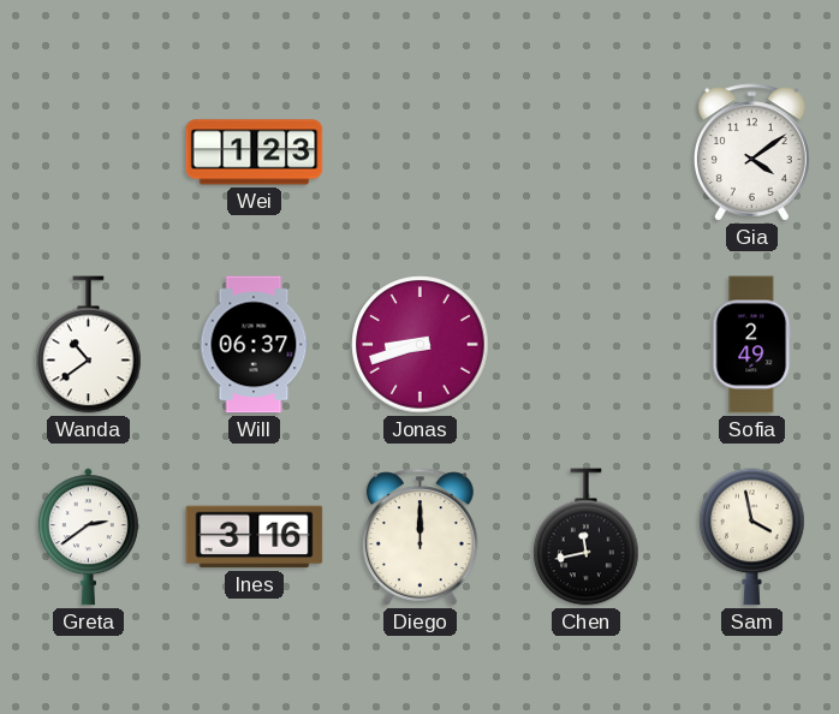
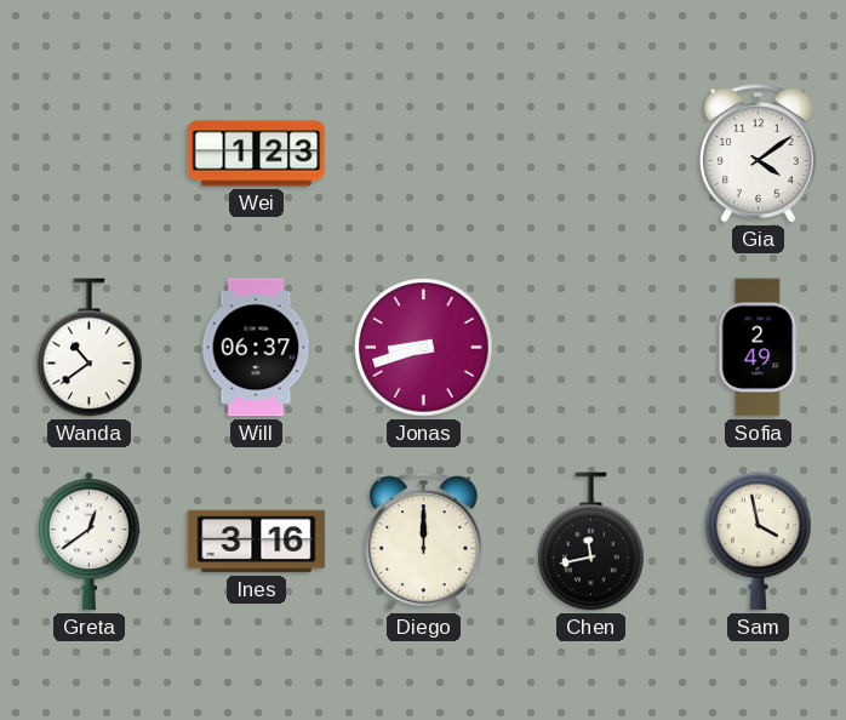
Greta: 2:39 -> 12:39 (88, 542)
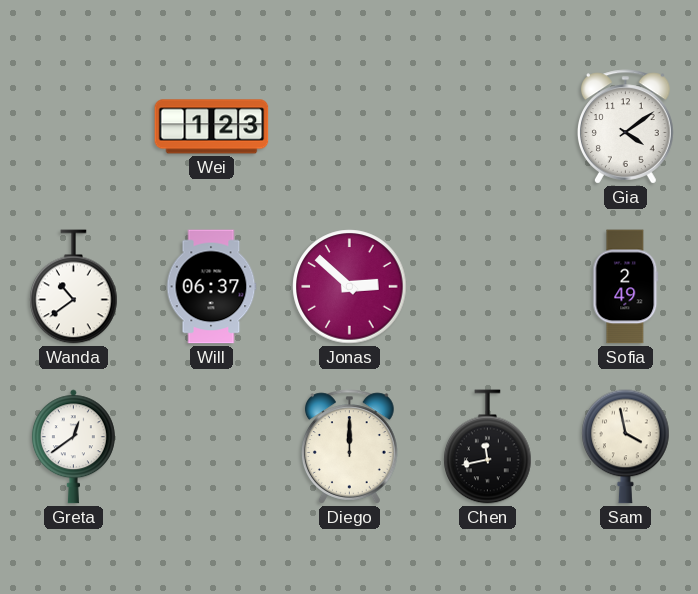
Jonas: 8:42 -> 2:52 (350, 287)
Ines: 3:16 -> none (257, 542)
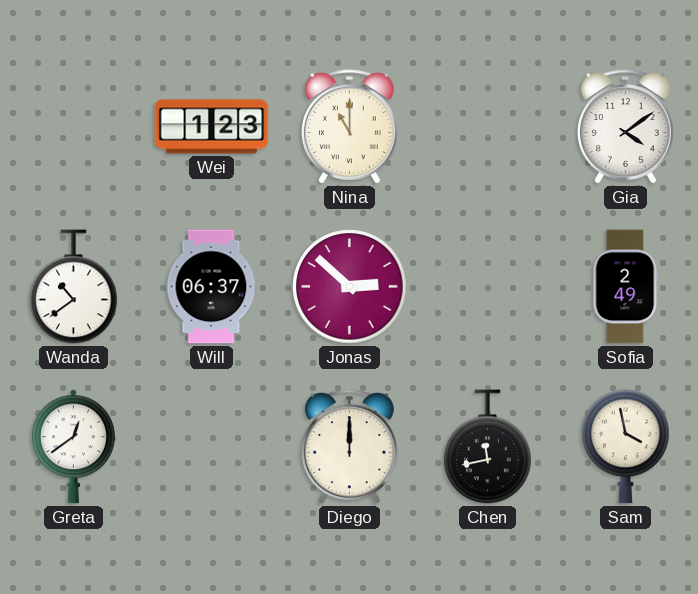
Nina: none -> 11:00 (350, 127)
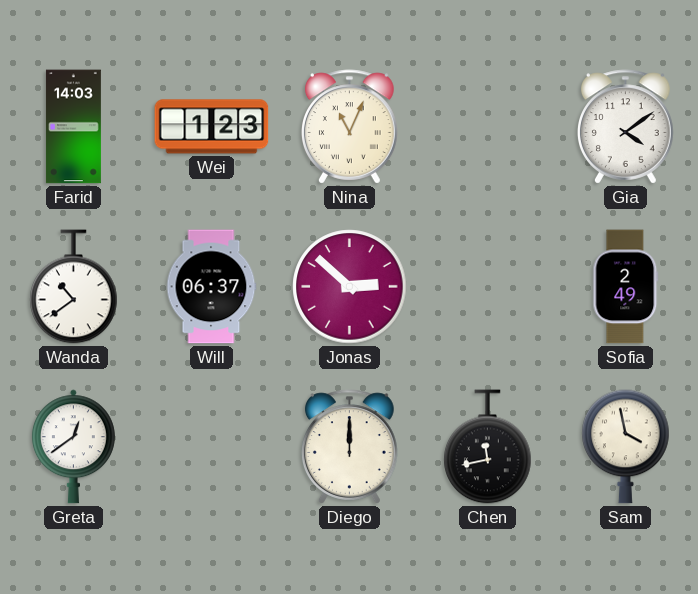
Farid: none -> 14:03 (73, 127)
Nina: 11:00 -> 11:04 (350, 127)
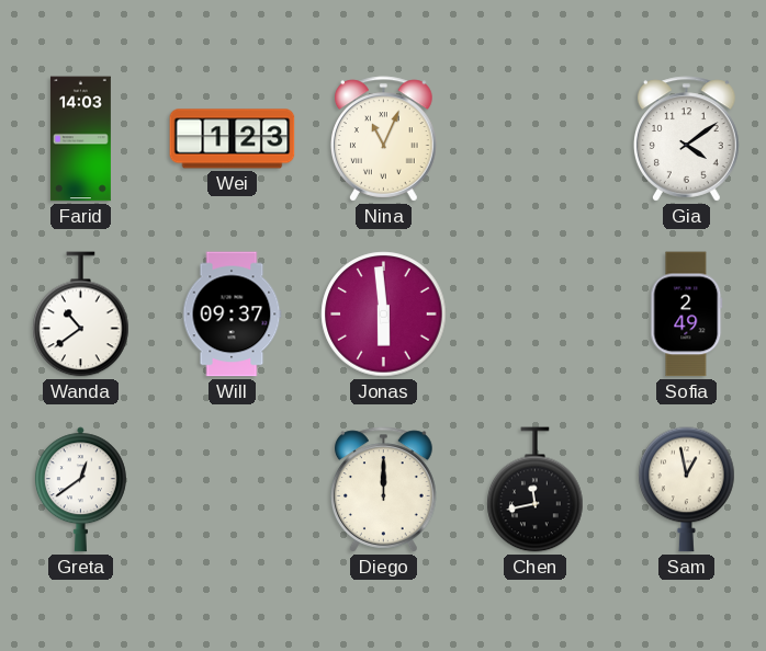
Will: 06:37 -> 09:37 (232, 315)
Jonas: 2:52 -> 5:59 (384, 315)
Sam: 3:58 -> 12:58 (687, 490)
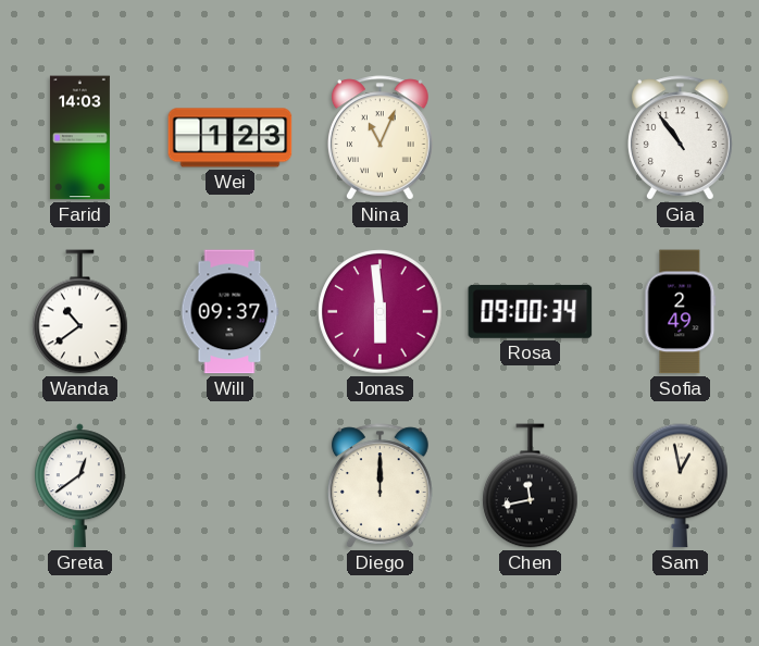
Gia: 4:09 -> 10:54 (681, 138)
Rosa: none -> 09:00 (531, 311)
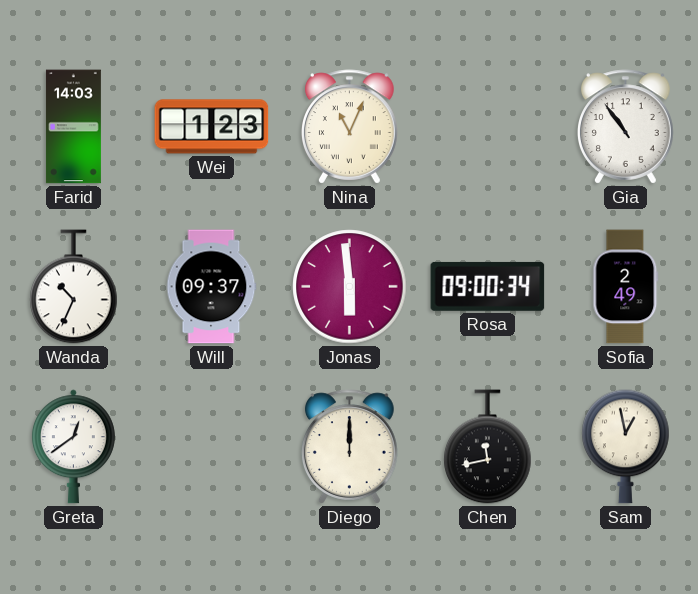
Wanda: 10:39 -> 10:34 (74, 287)
